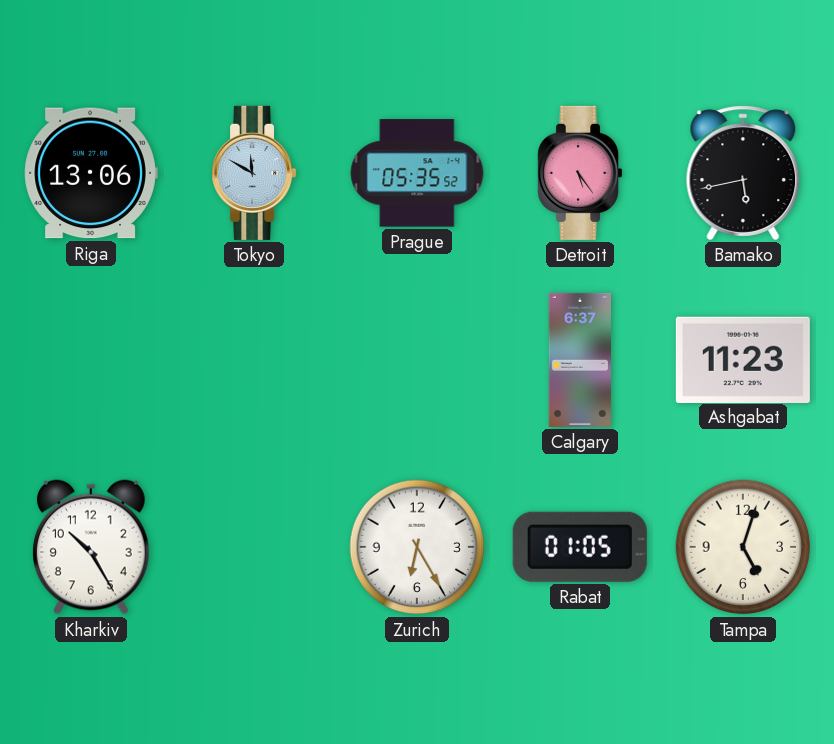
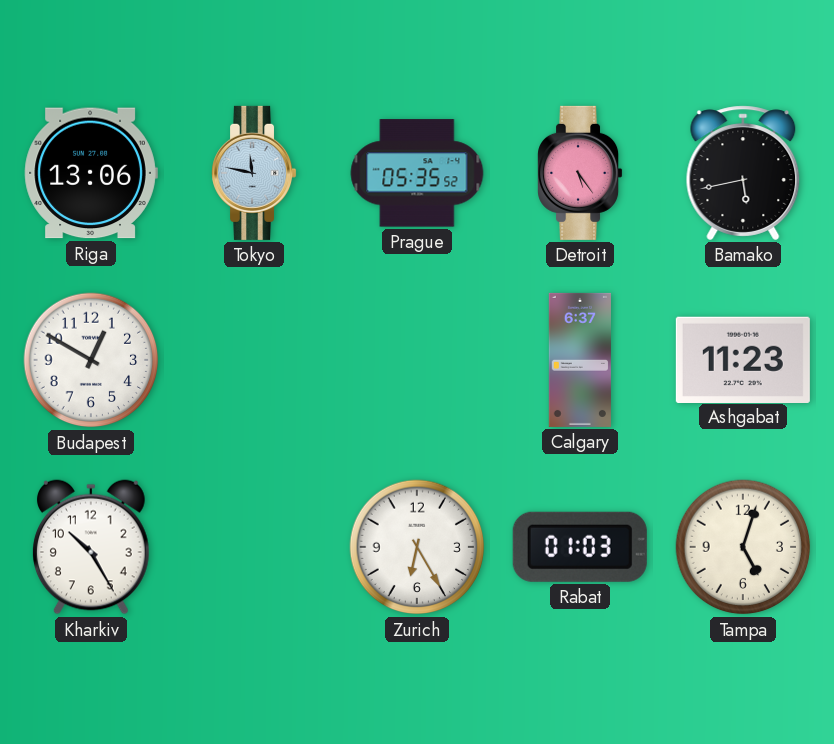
Tokyo: 11:50 -> 11:47 (254, 173)
Budapest: none -> 12:50 (91, 360)
Rabat: 01:05 -> 01:03 (580, 547)
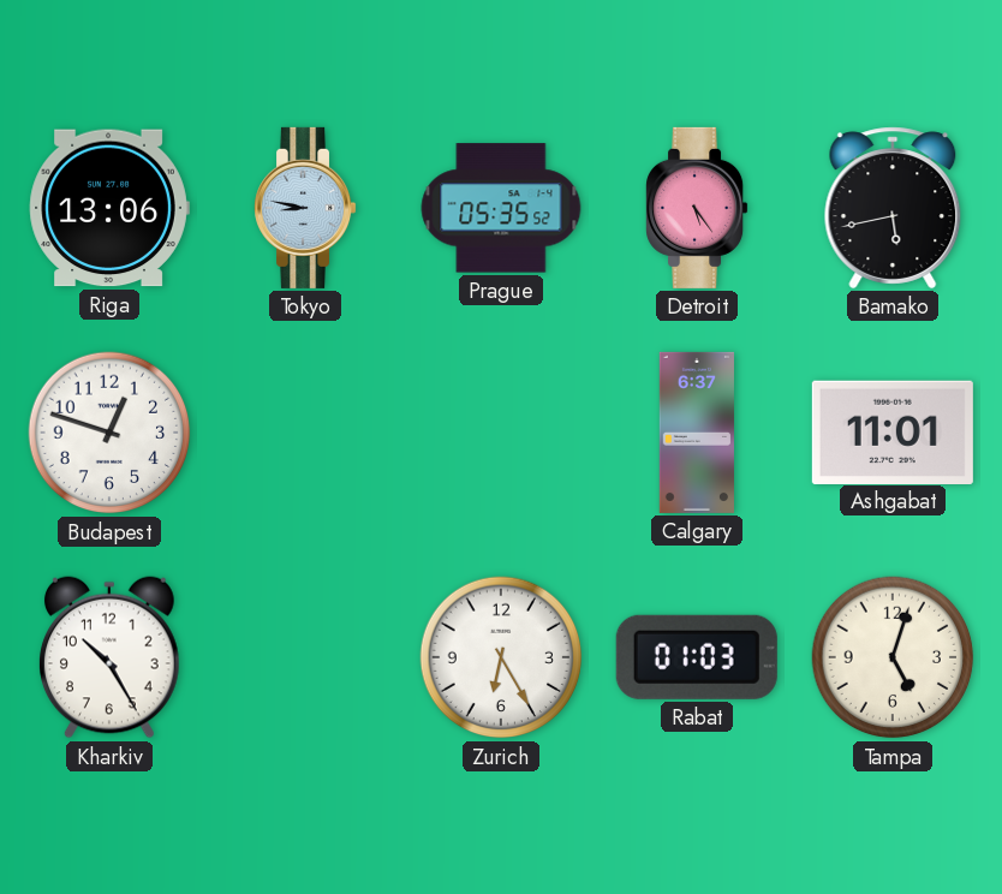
Tokyo: 11:47 -> 8:47 (305, 208)
Budapest: 12:50 -> 12:48 (109, 433)
Ashgabat: 11:23 -> 11:01 (893, 431)
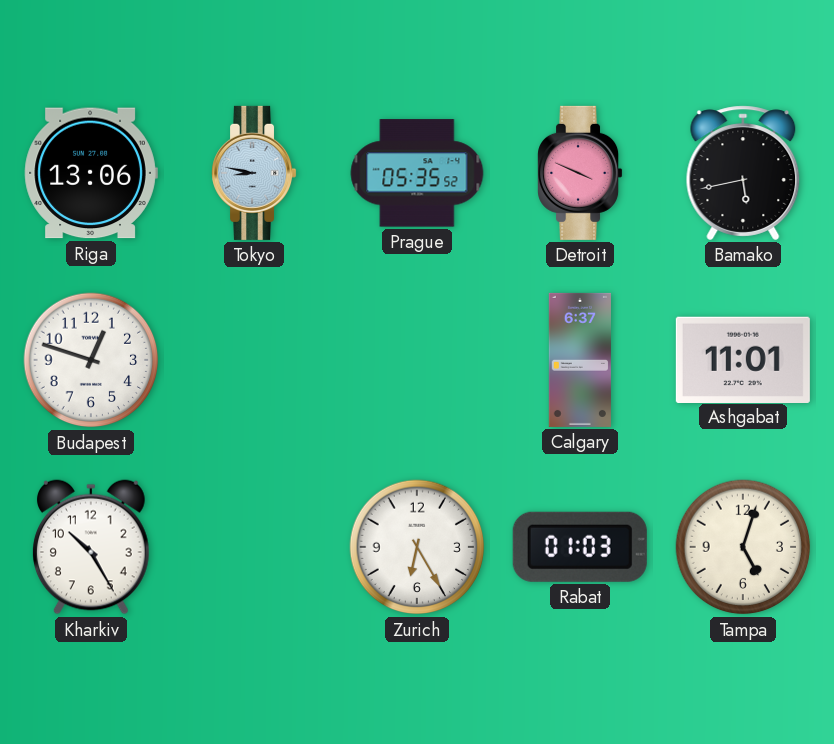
Detroit: 5:24 -> 3:49 (580, 173)
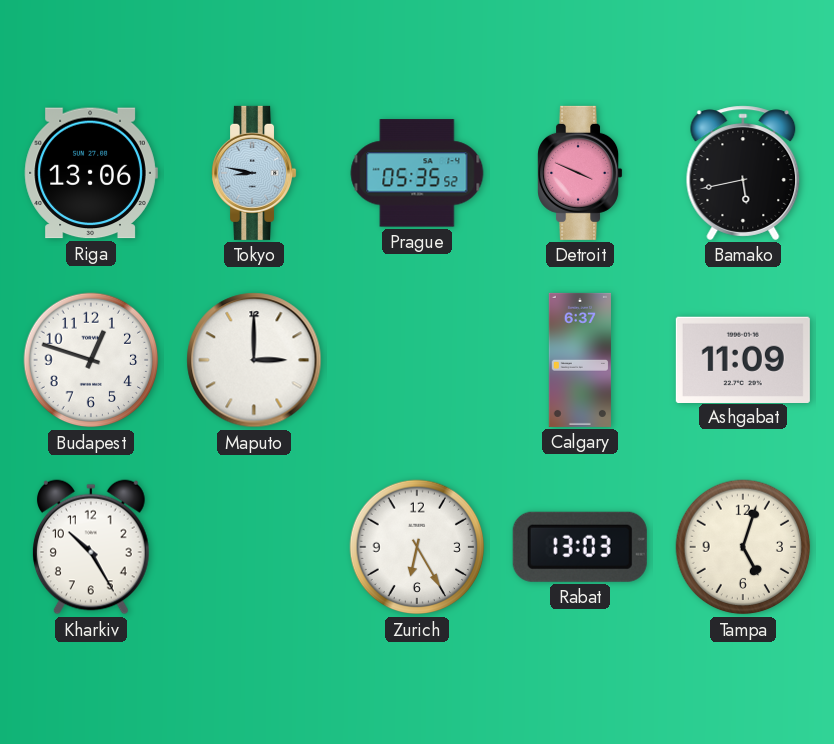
Maputo: none -> 3:00 (254, 360)
Ashgabat: 11:01 -> 11:09 (743, 359)
Rabat: 01:03 -> 13:03 (580, 547)
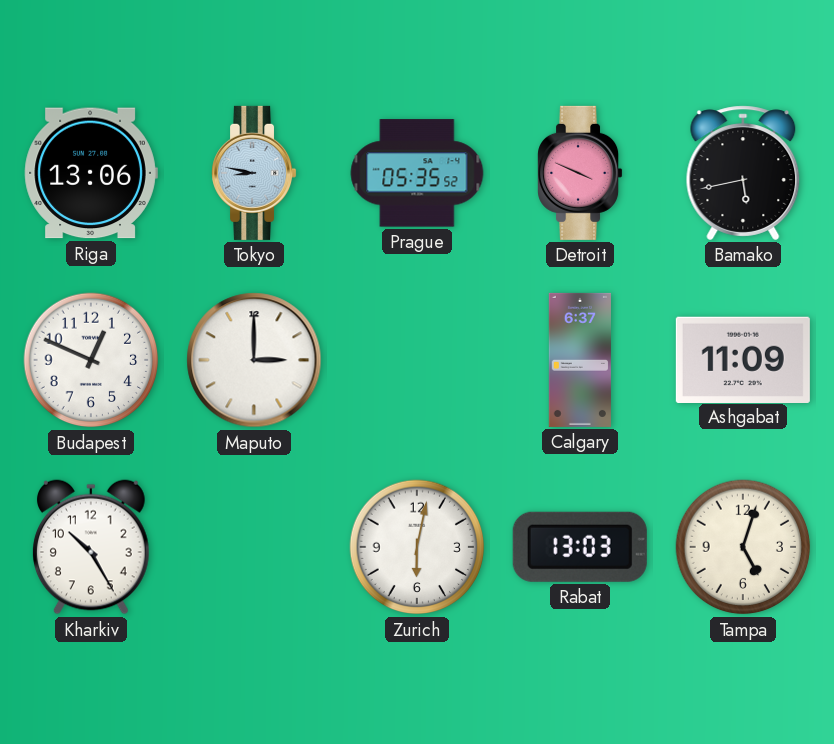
Budapest: 12:48 -> 12:49 (91, 360)
Zurich: 6:25 -> 6:02 (417, 547)
